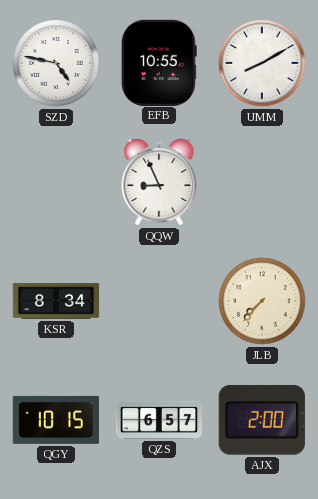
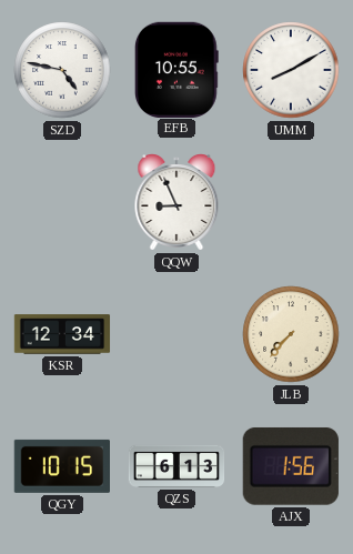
KSR: 8:34 -> 12:34 (62, 334)
QZS: 6:57 -> 6:13 (176, 466)
AJX: 2:00 -> 1:56 (291, 466)
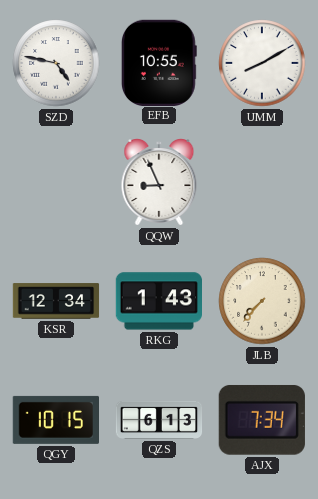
RKG: none -> 1:43 (158, 301)
AJX: 1:56 -> 7:34 (262, 420)
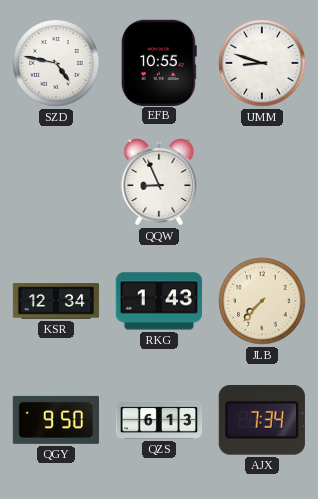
UMM: 8:10 -> 8:48 (262, 63)
QGY: 10:15 -> 9:50 (55, 420)
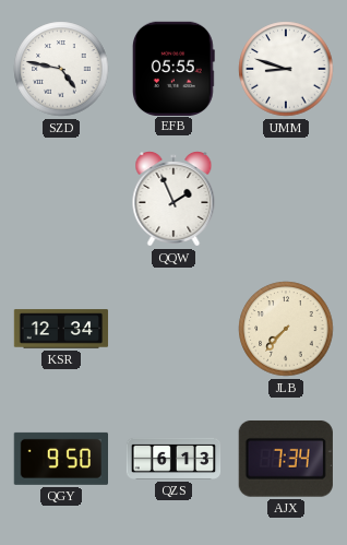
EFB: 10:55 -> 05:55 (174, 68)
QQW: 8:56 -> 1:56 (174, 200)
RKG: 1:43 -> none (158, 301)
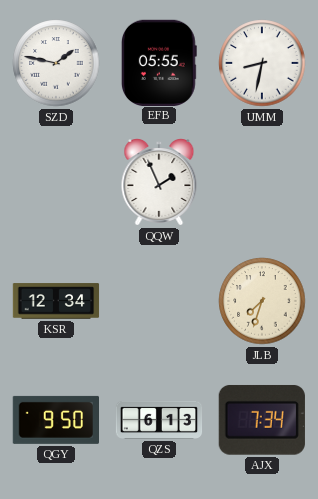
SZD: 4:47 -> 1:47 (56, 63)
UMM: 8:48 -> 8:32 (262, 63)
JLB: 7:37 -> 7:33 (262, 301)
